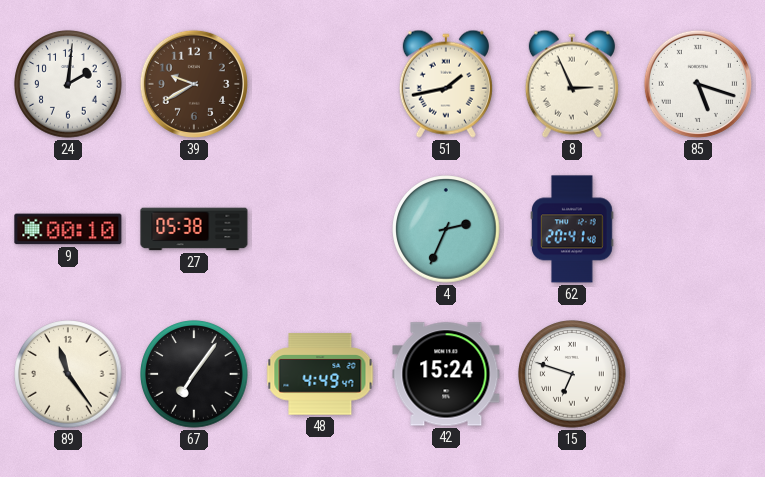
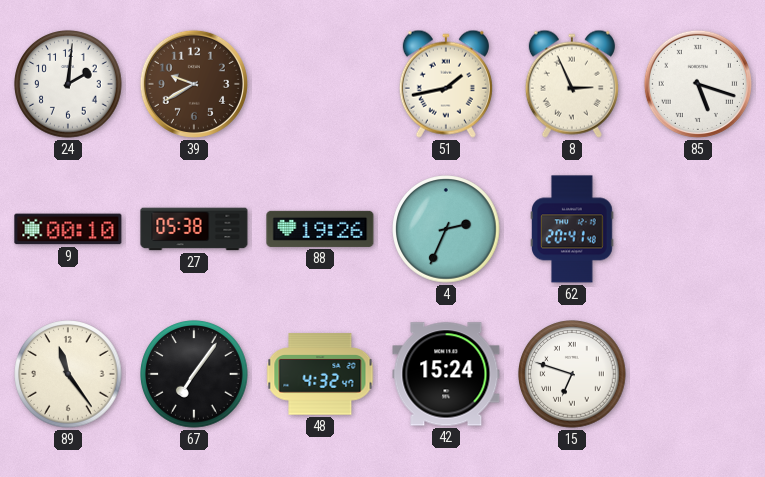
88: none -> 19:26 (320, 229)
48: 4:49 -> 4:32 (320, 374)
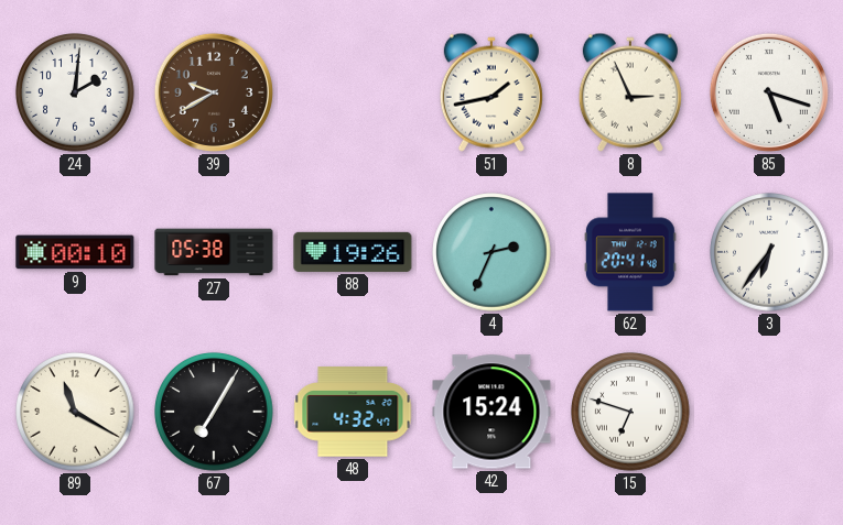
3: none -> 6:36 (769, 252)
89: 11:24 -> 11:20 (75, 412)
67: 7:06 -> 7:05 (214, 412)
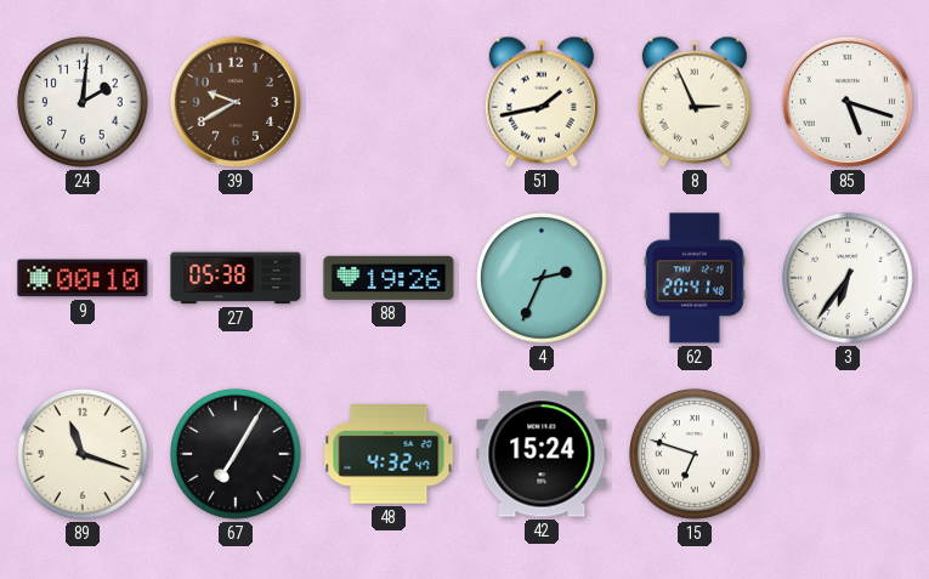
89: 11:20 -> 11:18 (83, 454)
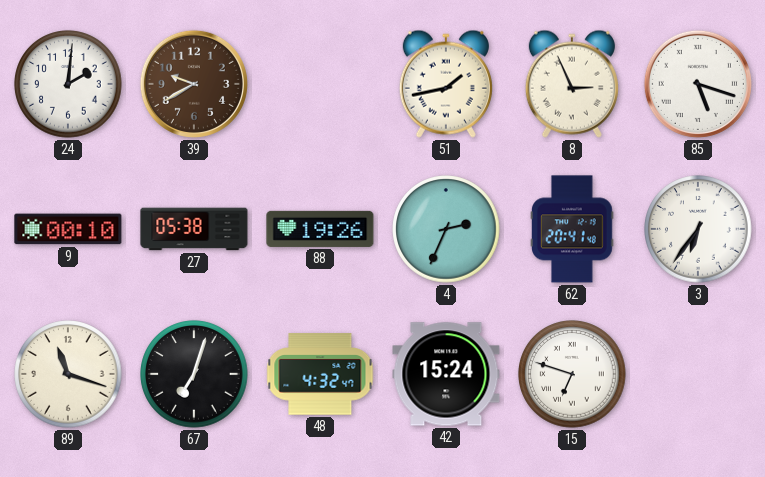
67: 7:05 -> 7:03 (194, 374)
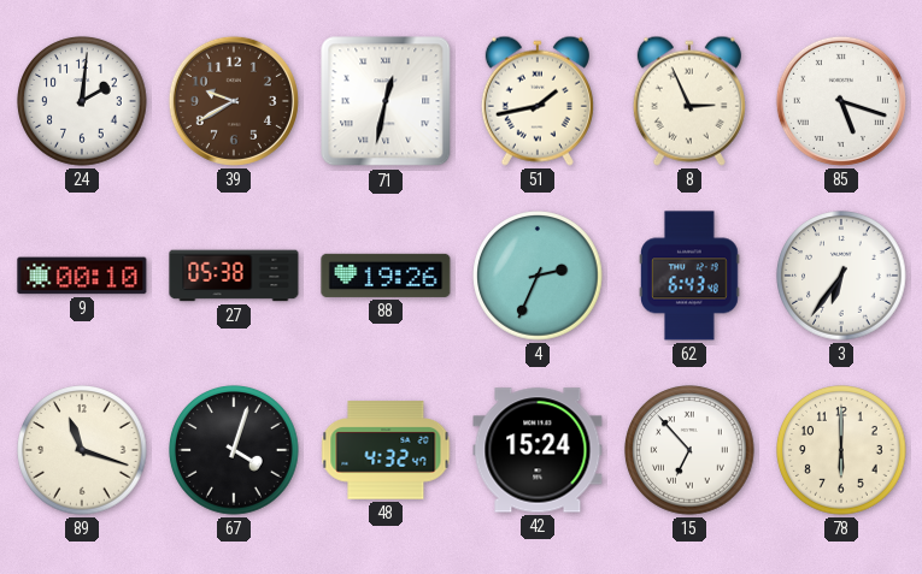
71: none -> 12:32 (386, 101)
62: 20:41 -> 6:43 (691, 276)
67: 7:03 -> 4:03 (234, 450)
15: 6:48 -> 6:53 (689, 450)
78: none -> 6:00 (841, 450)
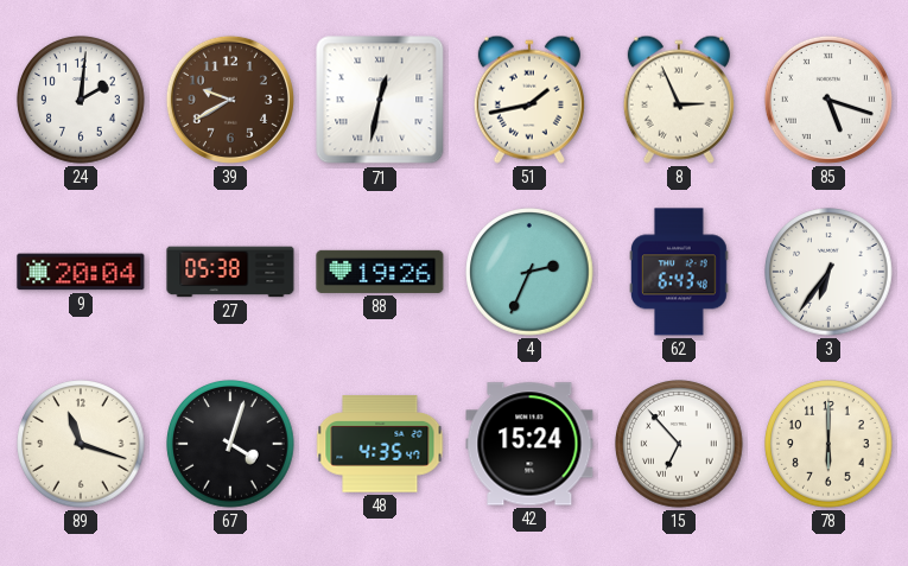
9: 00:10 -> 20:04 (81, 272)
48: 4:32 -> 4:35 (380, 444)
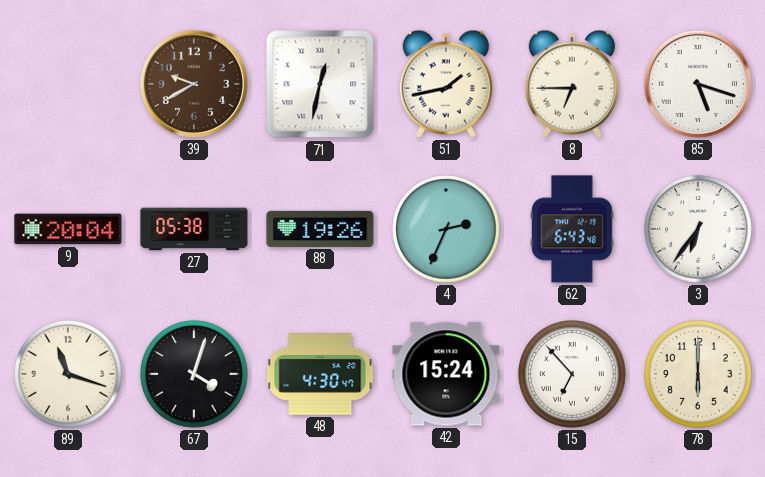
24: 2:01 -> none (81, 100)
8: 2:56 -> 6:45 (572, 84)
48: 4:35 -> 4:30 (320, 374)
